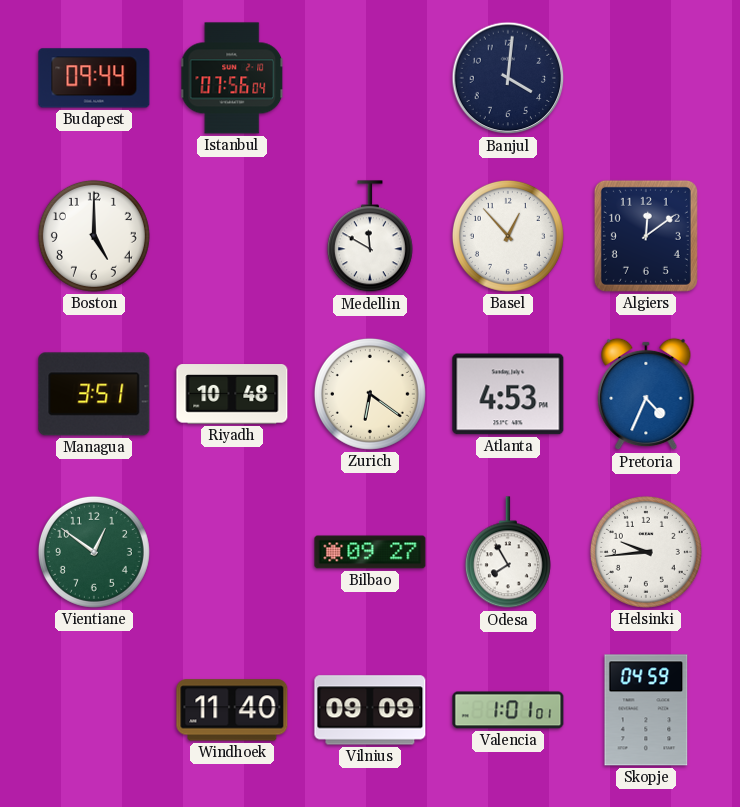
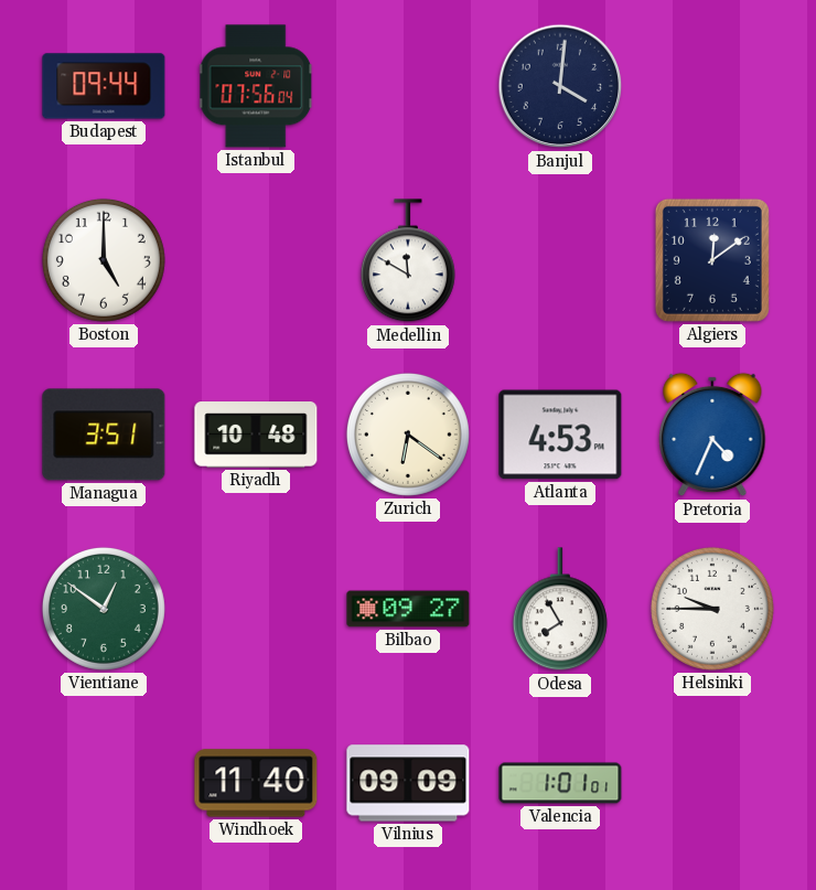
Basel: 12:53 -> none (508, 236)
Helsinki: 9:44 -> 9:45 (712, 609)
Skopje: 04:59 -> none (646, 710)
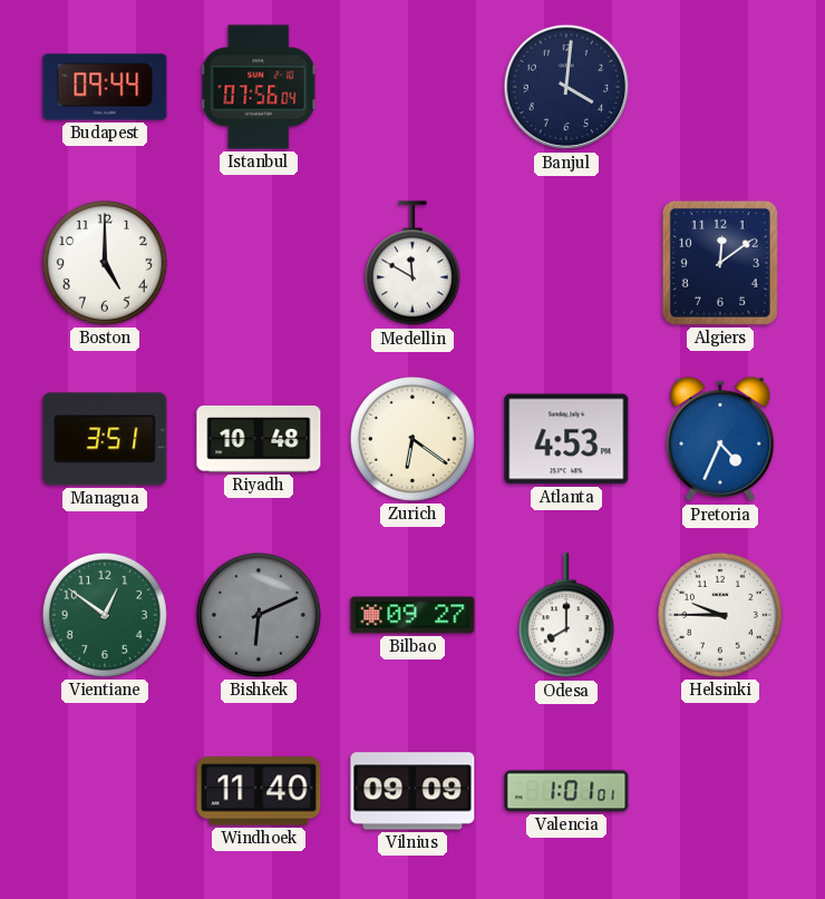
Bishkek: none -> 6:11 (259, 615)
Odesa: 7:55 -> 8:00 (566, 616)
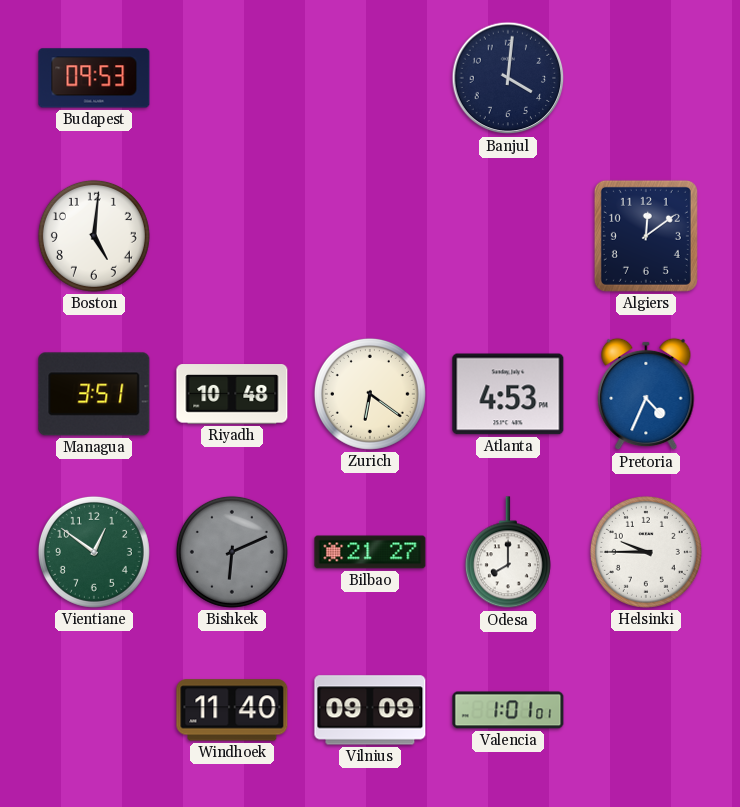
Budapest: 09:44 -> 09:53 (94, 78)
Istanbul: 07:56 -> none (260, 87)
Boston: 5:00 -> 5:01 (94, 236)
Medellin: 11:50 -> none (412, 264)
Bilbao: 09:27 -> 21:27 (370, 552)
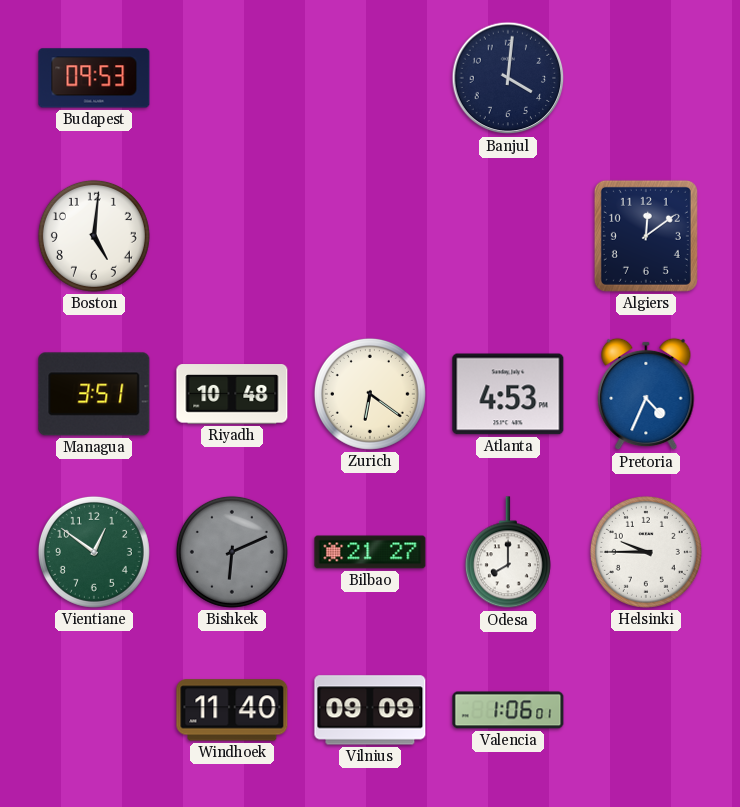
Valencia: 1:01 -> 1:06 (508, 710)
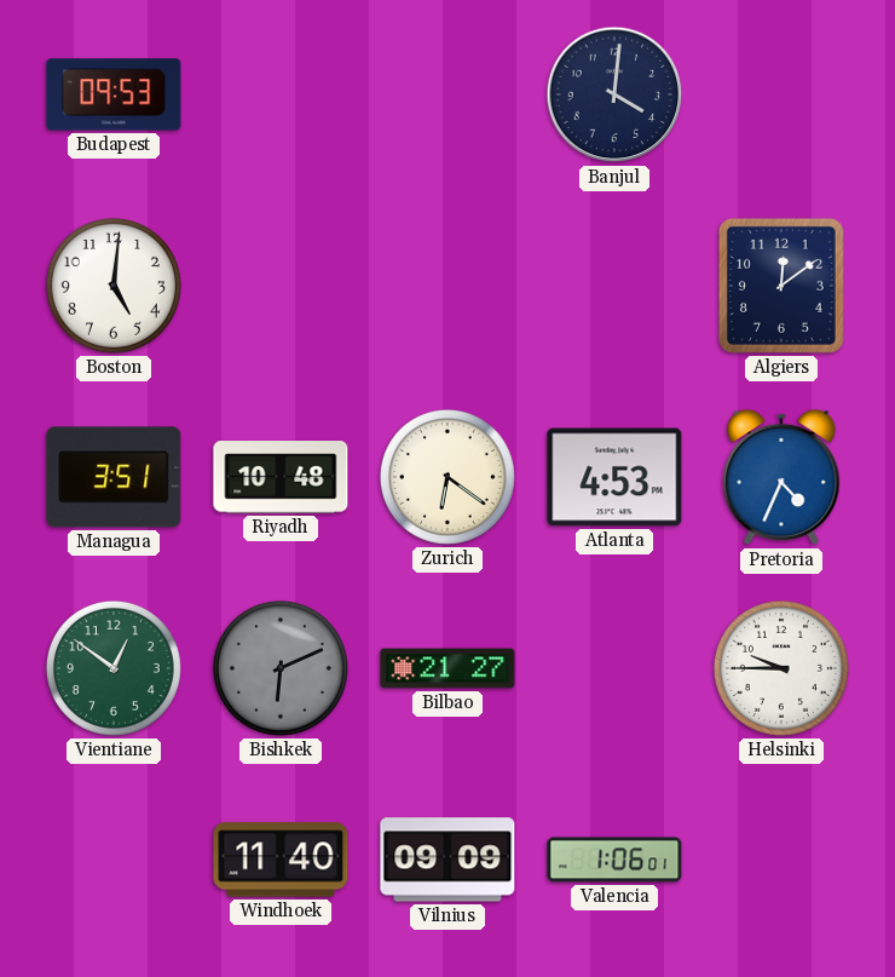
Odesa: 8:00 -> none (508, 553)
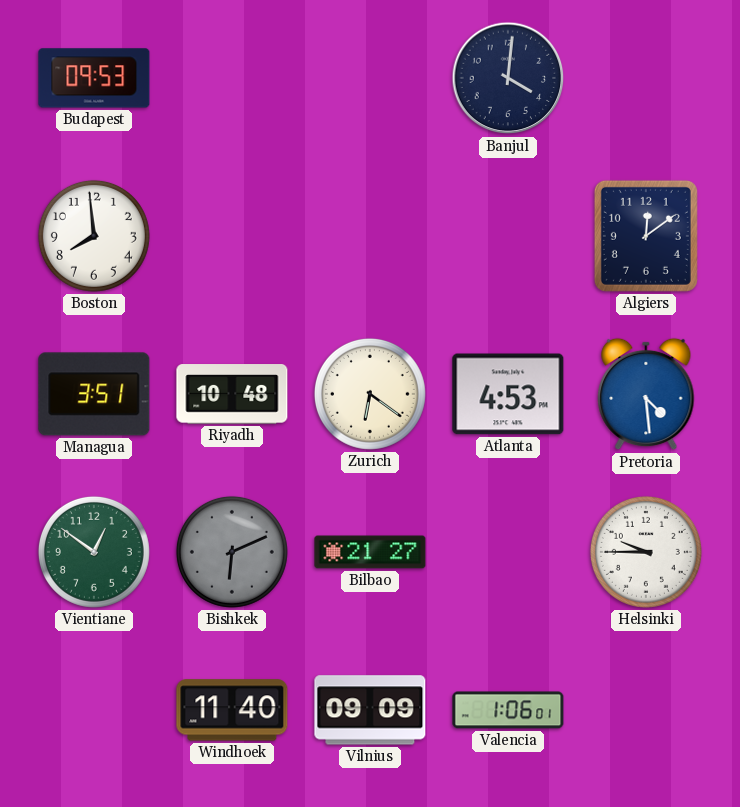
Boston: 5:01 -> 7:59 (94, 236)
Pretoria: 4:34 -> 4:29 (646, 394)
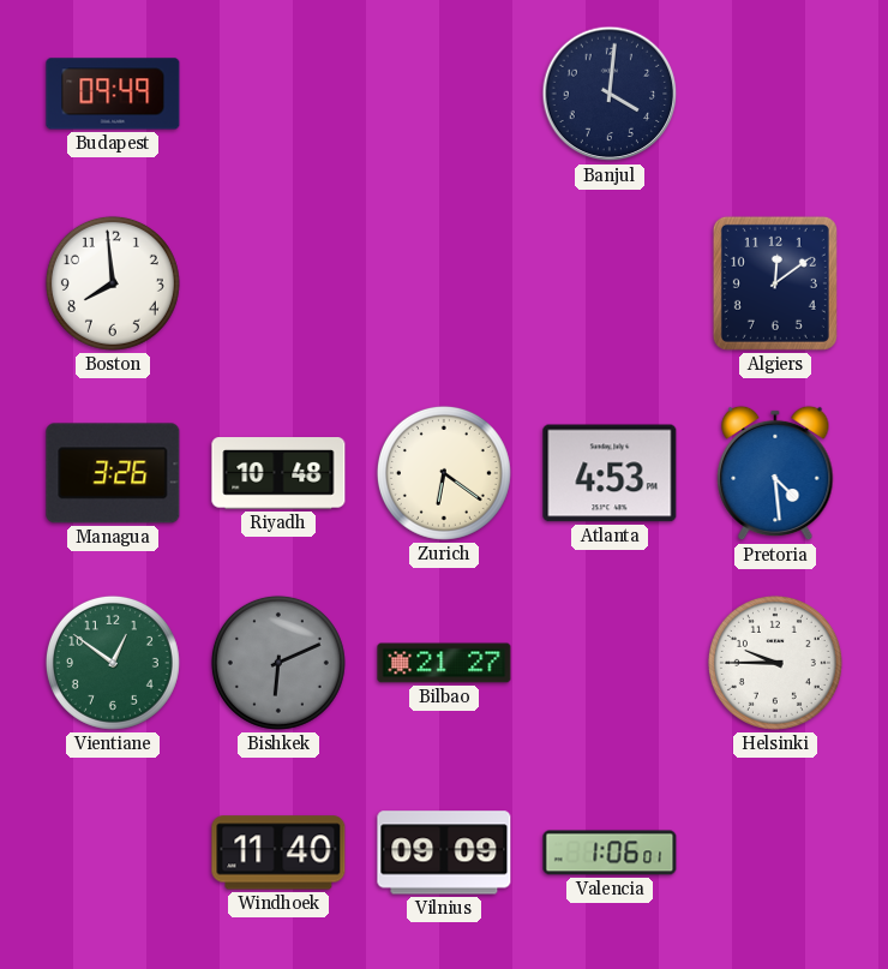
Budapest: 09:53 -> 09:49 (113, 94)
Managua: 3:51 -> 3:26 (113, 473)
